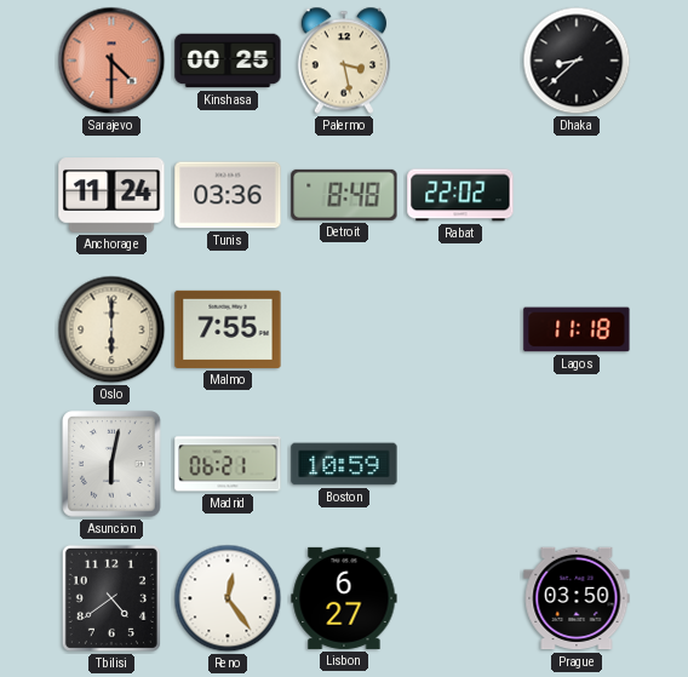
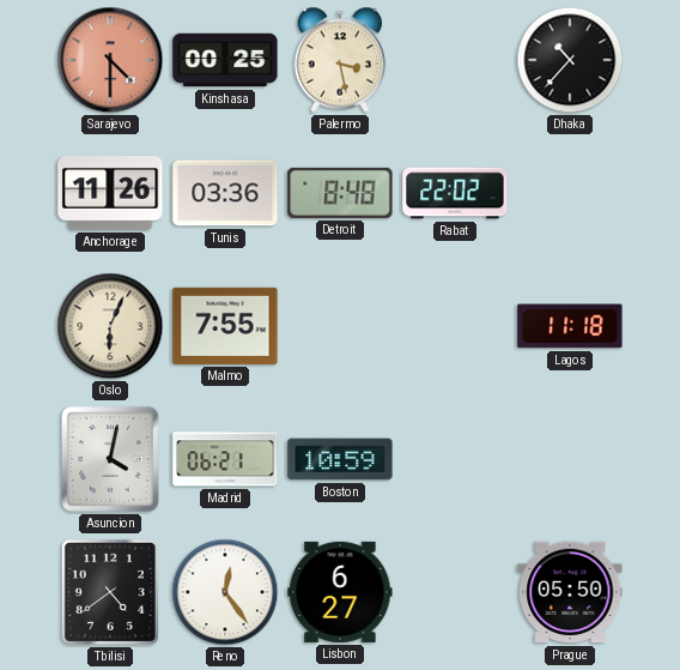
Dhaka: 8:38 -> 10:37 (570, 60)
Anchorage: 11:24 -> 11:26 (110, 193)
Oslo: 6:00 -> 6:04 (110, 326)
Asuncion: 6:02 -> 4:02 (110, 459)
Prague: 03:50 -> 05:50 (570, 592)
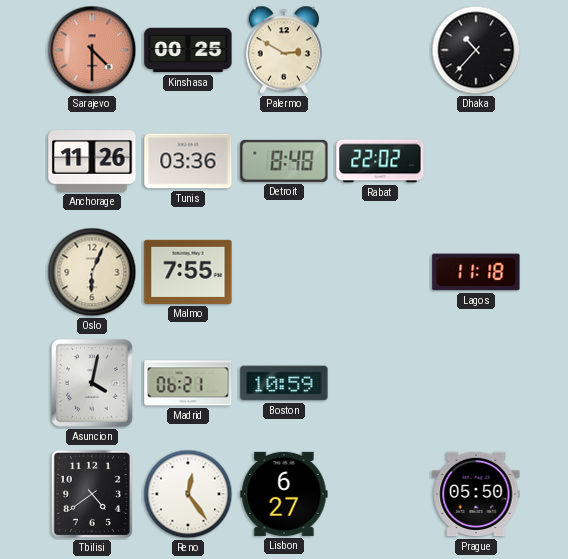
Palermo: 3:28 -> 2:50 (284, 50)
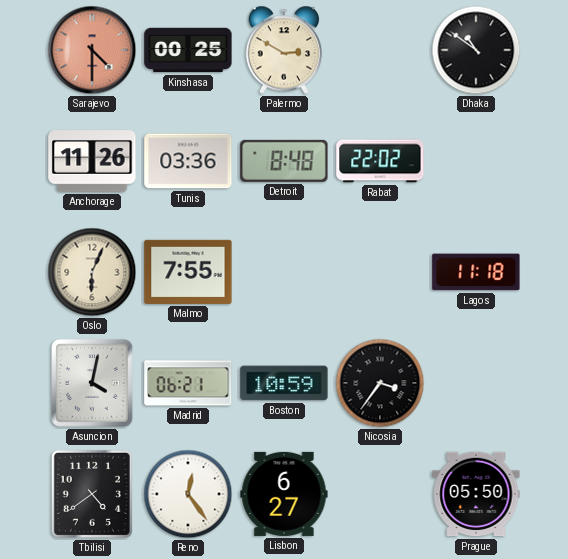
Dhaka: 10:37 -> 10:51 (476, 50)
Nicosia: none -> 3:36 (380, 383)
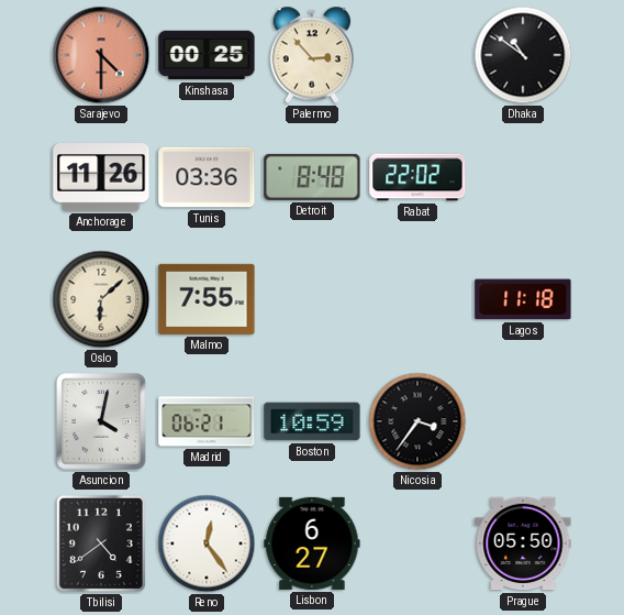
Palermo: 2:50 -> 2:53 (312, 55)
Oslo: 6:04 -> 6:08 (101, 299)
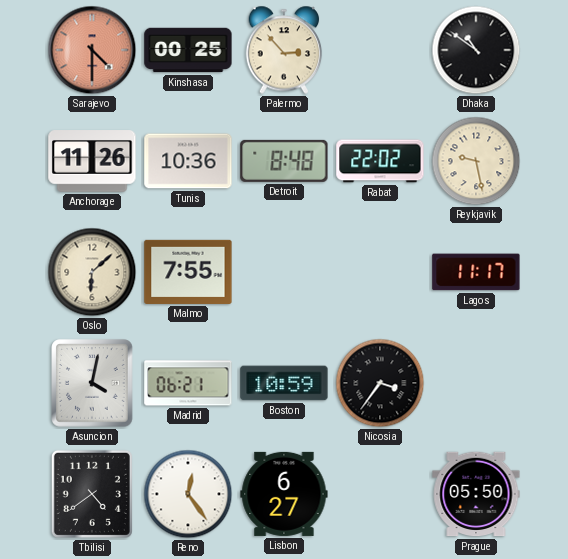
Tunis: 03:36 -> 10:36 (188, 161)
Reykjavik: none -> 9:28 (476, 161)
Lagos: 11:18 -> 11:17 (476, 272)
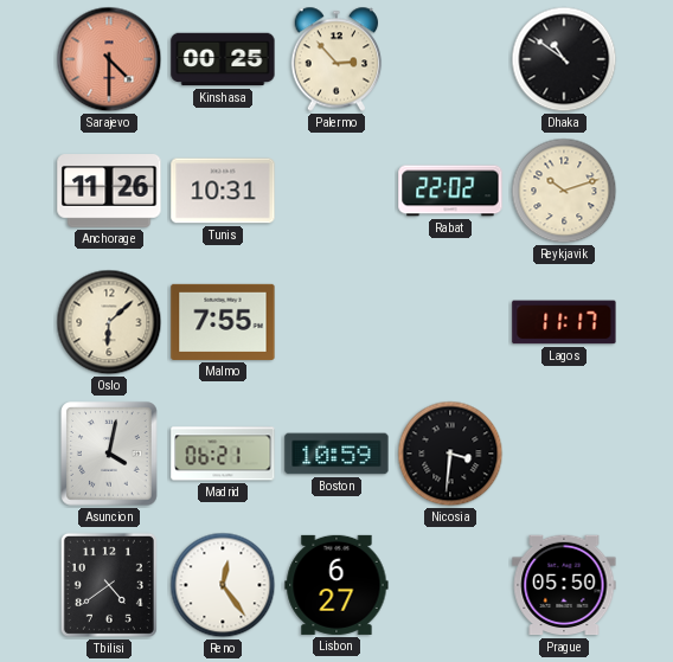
Tunis: 10:36 -> 10:31 (223, 191)
Detroit: 8:48 -> none (284, 161)
Reykjavik: 9:28 -> 10:12 (564, 191)
Nicosia: 3:36 -> 3:31 (450, 454)
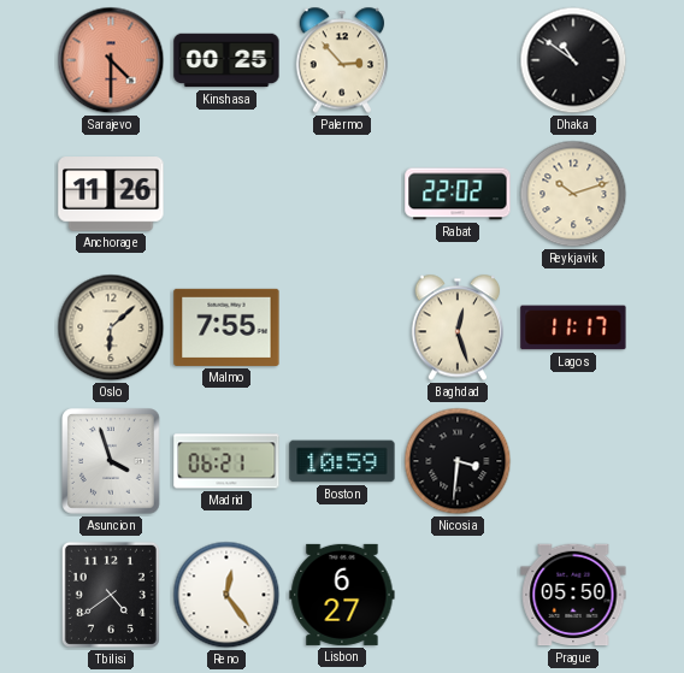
Tunis: 10:31 -> none (223, 191)
Baghdad: none -> 12:27 (458, 327)
Asuncion: 4:02 -> 3:57 (111, 461)
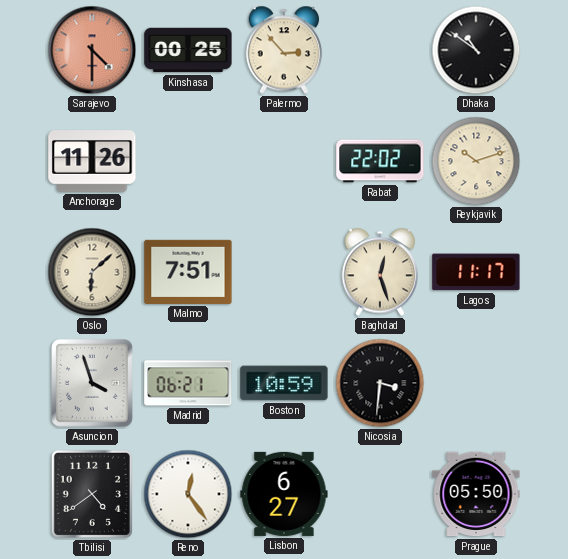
Malmo: 7:55 -> 7:51 (188, 272)
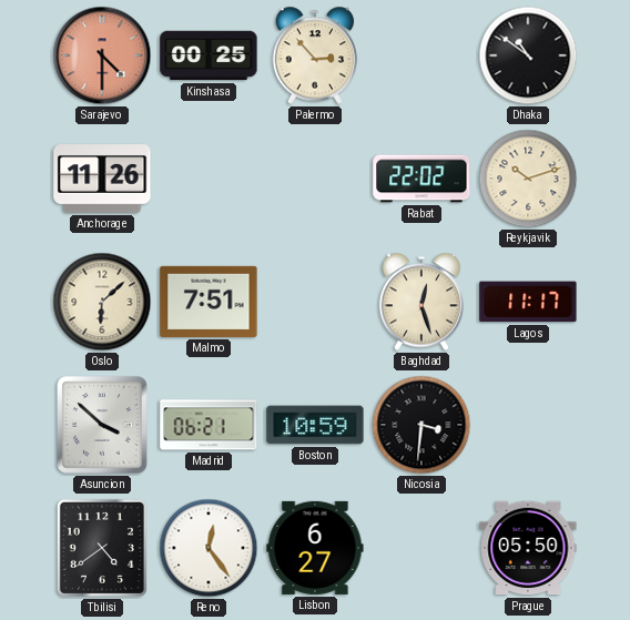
Asuncion: 3:57 -> 3:52 (102, 425)
